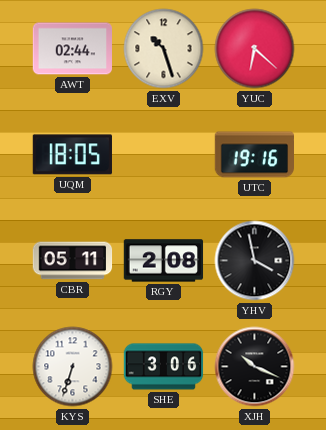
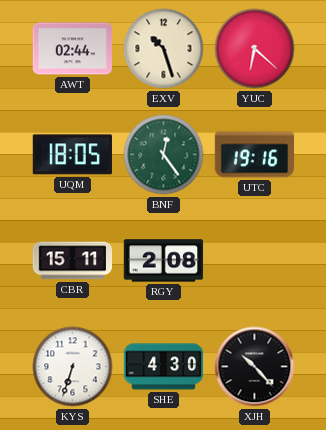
BNF: none -> 12:24 (164, 155)
CBR: 05:11 -> 15:11 (73, 261)
YHV: 3:58 -> none (255, 261)
SHE: 3:06 -> 4:30 (164, 367)
XJH: 10:19 -> 10:23 (255, 367)
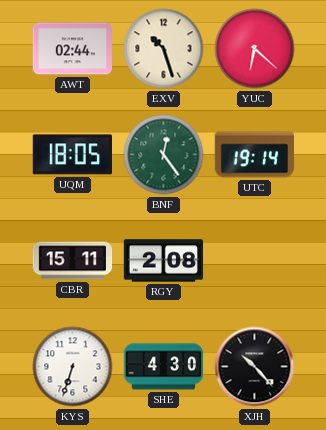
UTC: 19:16 -> 19:14 (254, 155)
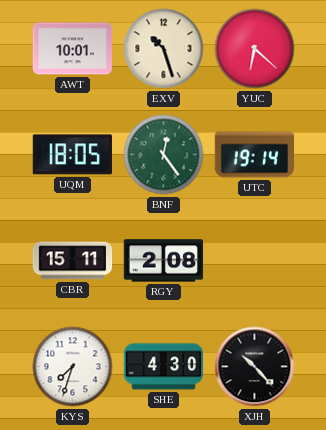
AWT: 02:44 -> 10:01 (73, 49)
KYS: 6:33 -> 7:33 (73, 367)
